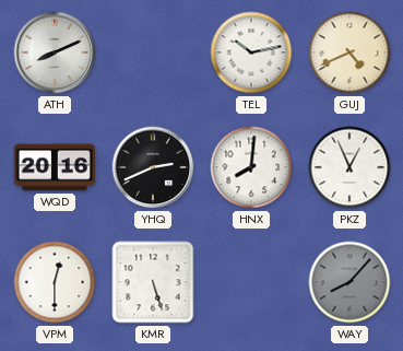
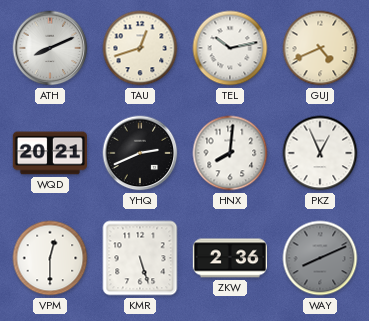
TAU: none -> 12:42 (140, 48)
WQD: 20:16 -> 20:21 (50, 153)
ZKW: none -> 2:36 (229, 258)
WAY: 8:07 -> 8:11 (320, 258)
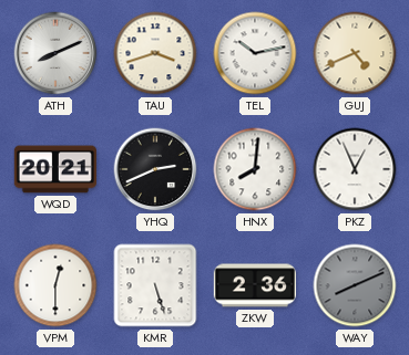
TAU: 12:42 -> 3:42 (155, 53)
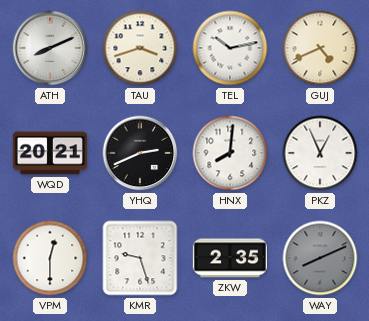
KMR: 5:27 -> 9:27 (140, 258)
ZKW: 2:36 -> 2:35 (229, 258)
